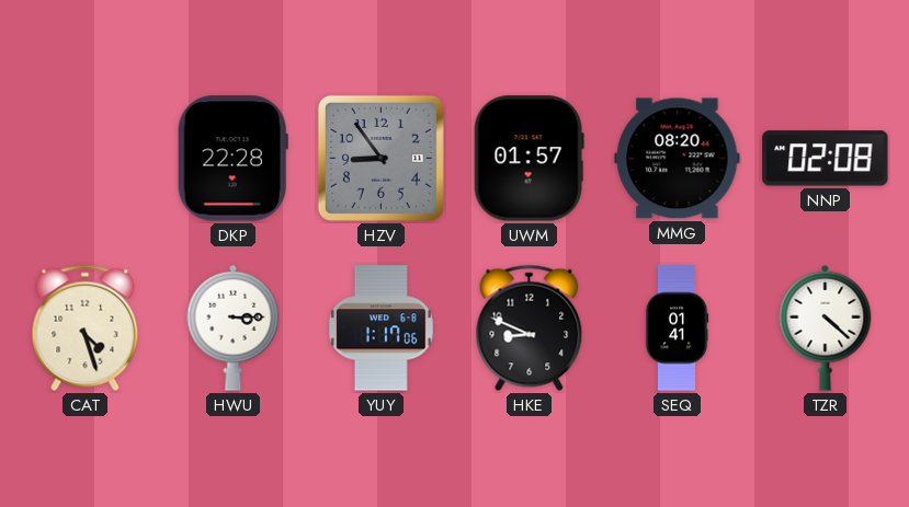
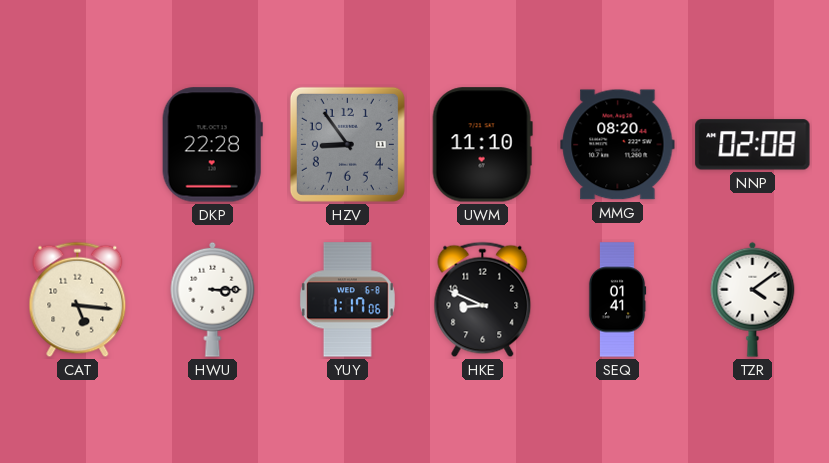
UWM: 01:57 -> 11:10 (482, 145)
CAT: 4:27 -> 5:16 (78, 300)
TZR: 4:22 -> 4:09 (753, 299)
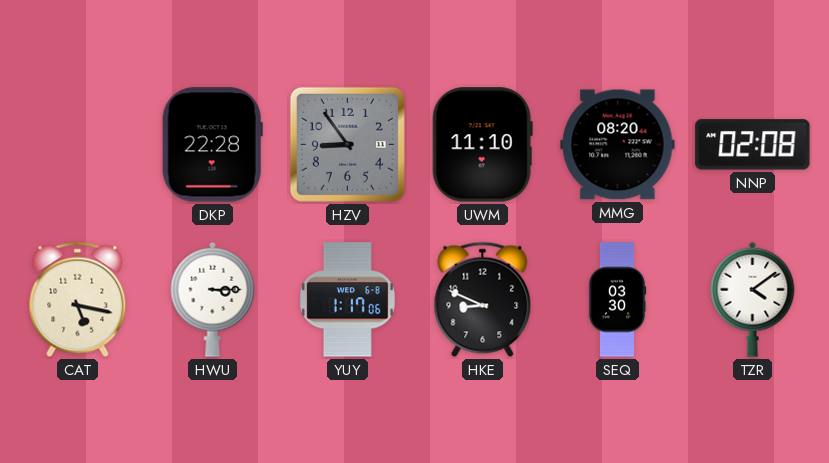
CAT: 5:16 -> 5:17 (78, 300)
SEQ: 01:41 -> 03:30 (617, 300)
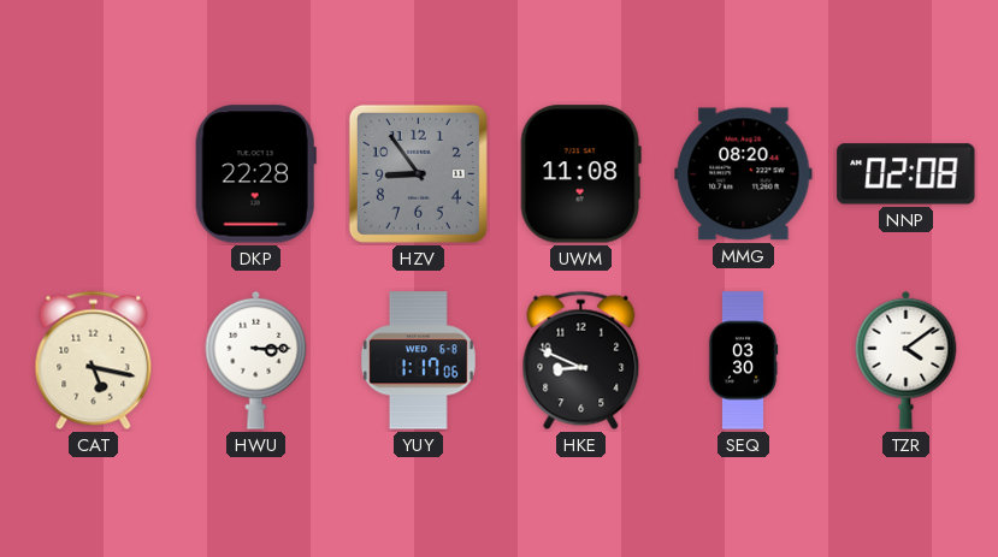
UWM: 11:10 -> 11:08 (580, 174)
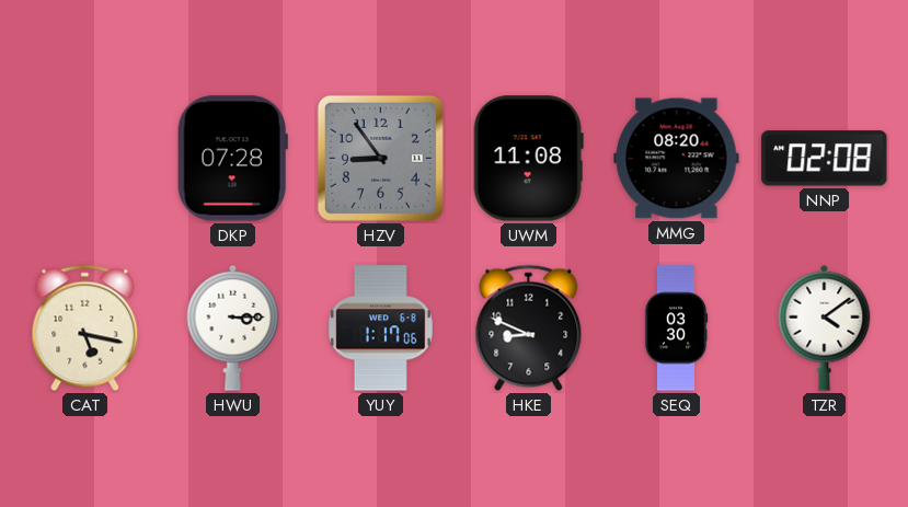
DKP: 22:28 -> 07:28 (232, 159)
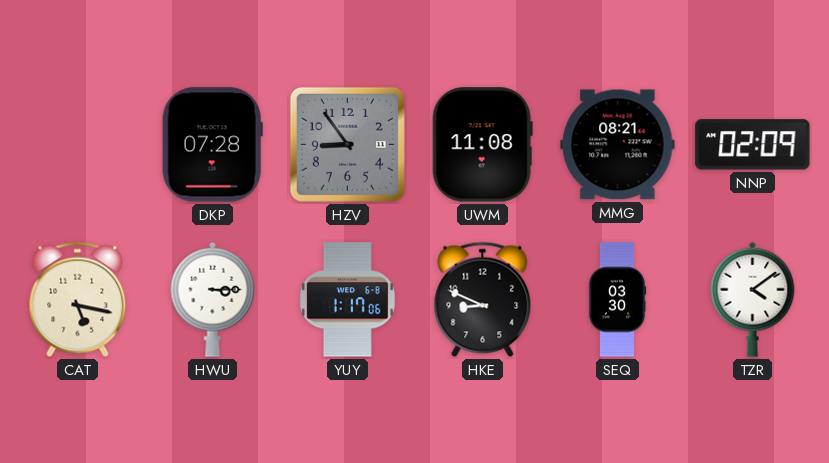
MMG: 08:20 -> 08:21 (618, 145)
NNP: 02:08 -> 02:09 (753, 145)
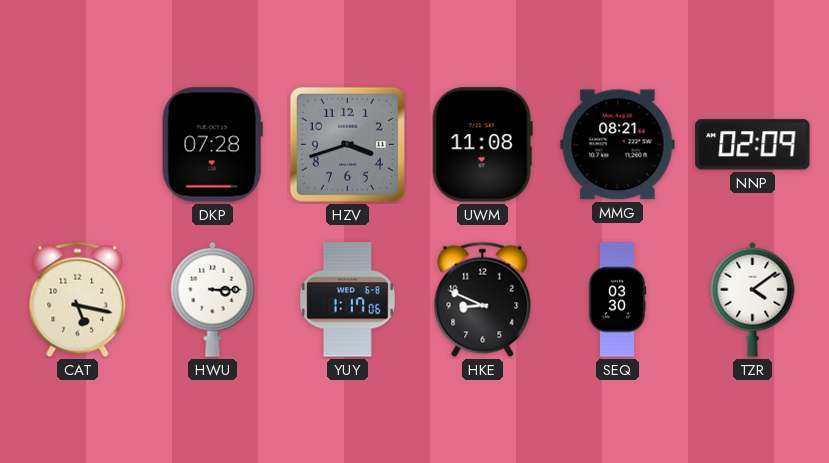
HZV: 8:54 -> 3:42 (347, 144)
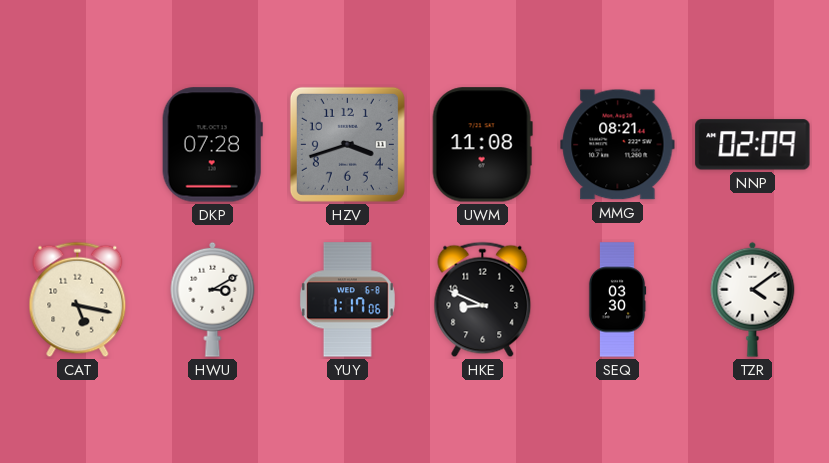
HWU: 3:15 -> 3:10 (213, 299)
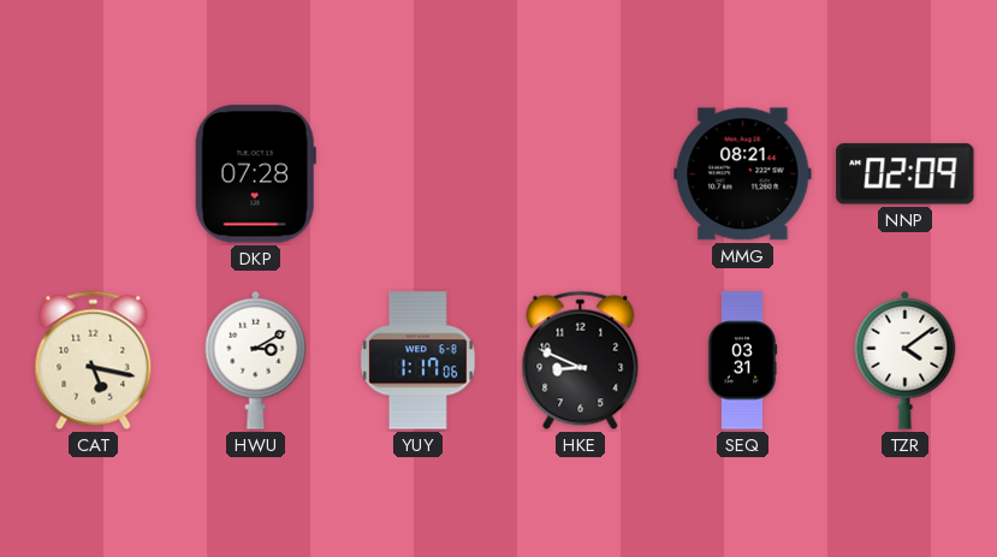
HZV: 3:42 -> none (347, 144)
UWM: 11:08 -> none (482, 145)
SEQ: 03:30 -> 03:31 (742, 361)
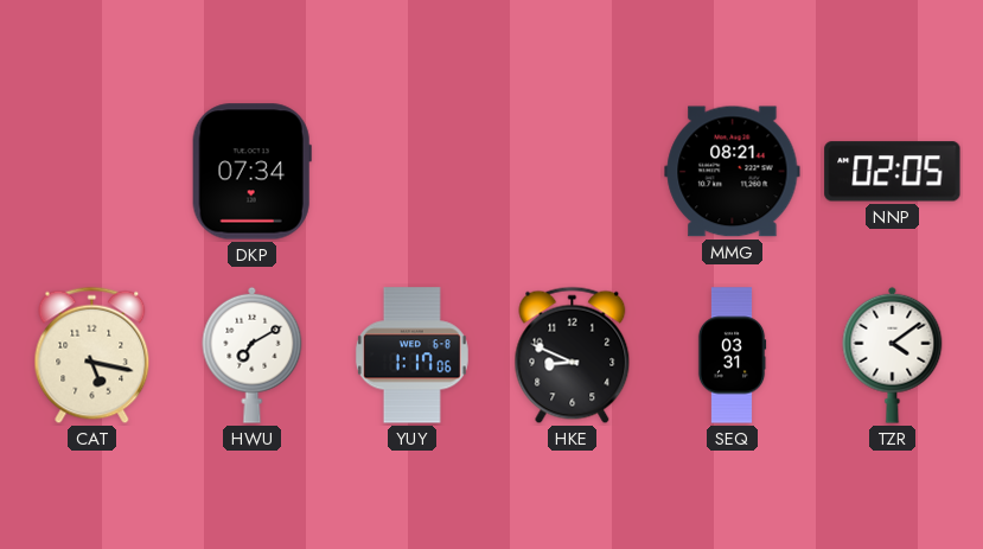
DKP: 07:28 -> 07:34 (251, 172)
NNP: 02:09 -> 02:05 (893, 172)
HWU: 3:10 -> 7:10 (253, 355)
